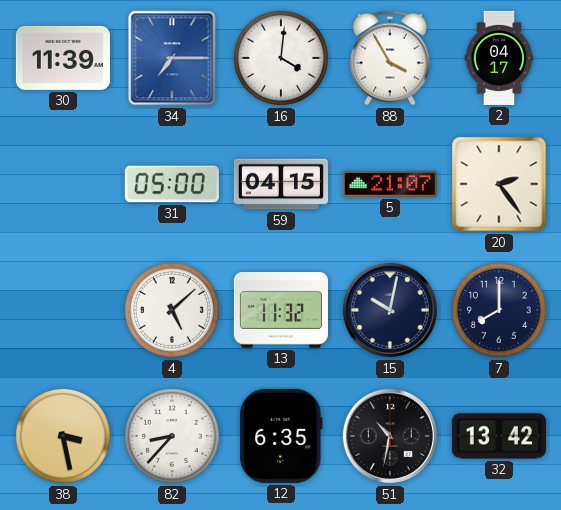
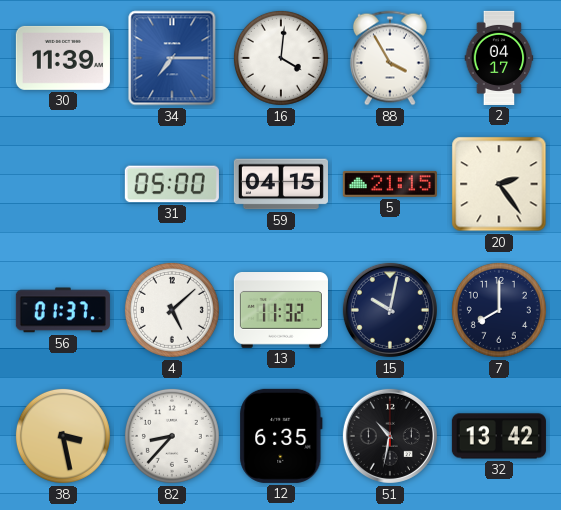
5: 21:07 -> 21:15 (390, 184)
56: none -> 01:37 (63, 310)
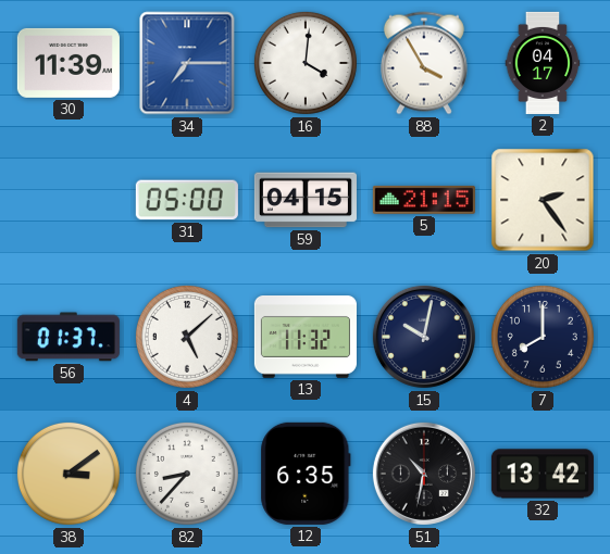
38: 3:28 -> 3:09 (69, 474)
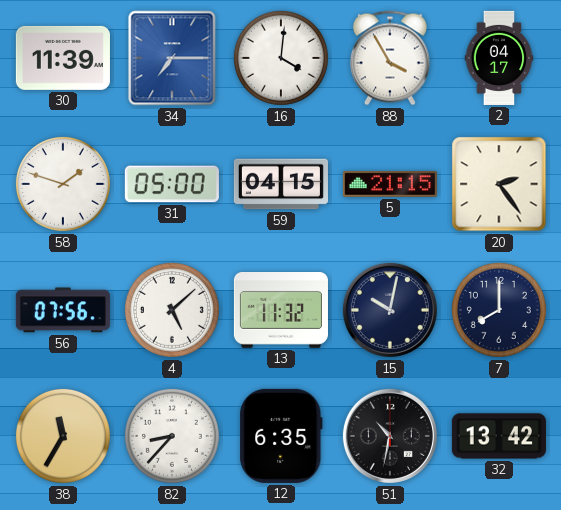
58: none -> 1:48 (63, 184)
56: 01:37 -> 07:56 (63, 310)
38: 3:09 -> 11:35 (63, 436)
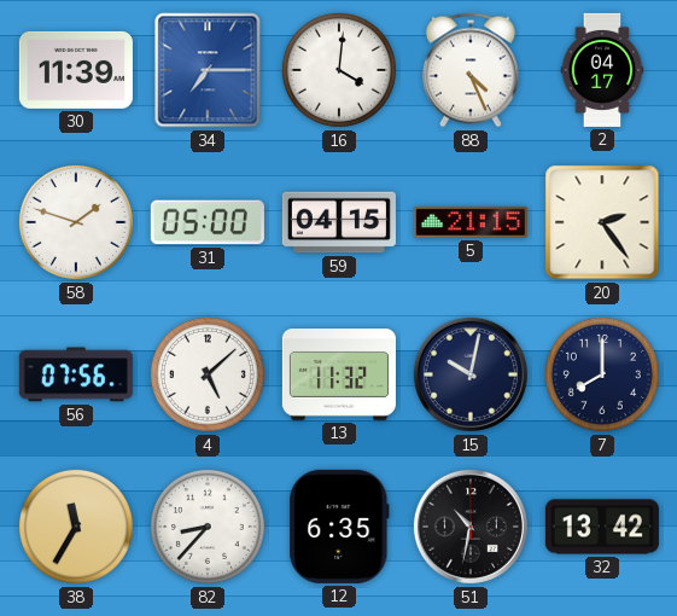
88: 3:55 -> 4:26 (471, 70)
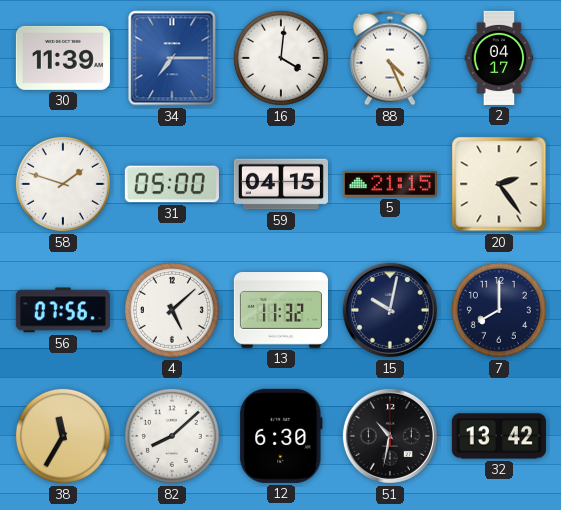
82: 8:37 -> 8:08 (172, 436)
12: 6:35 -> 6:30 (281, 436)
